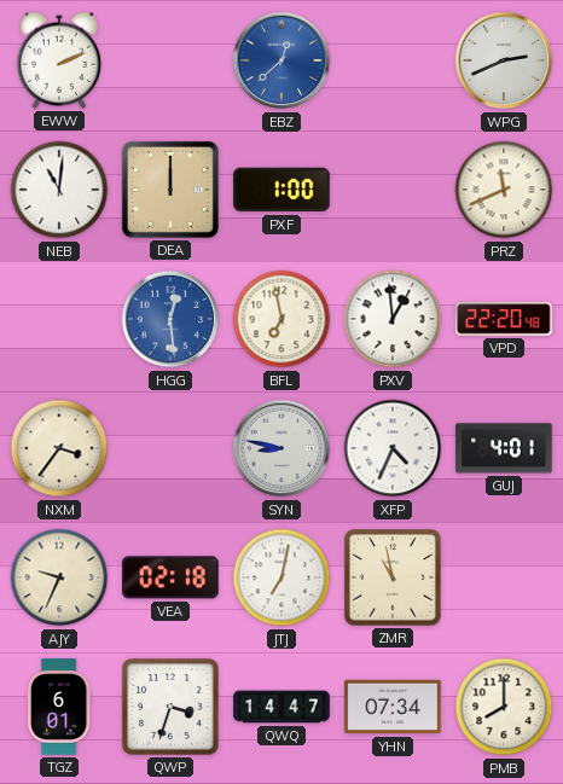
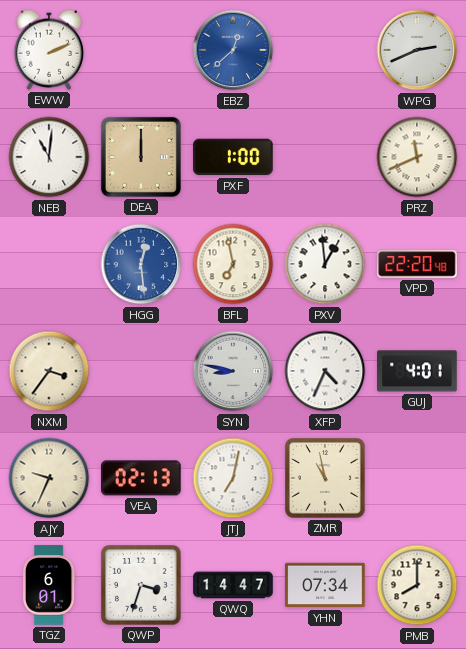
VEA: 02:18 -> 02:13 (141, 478)
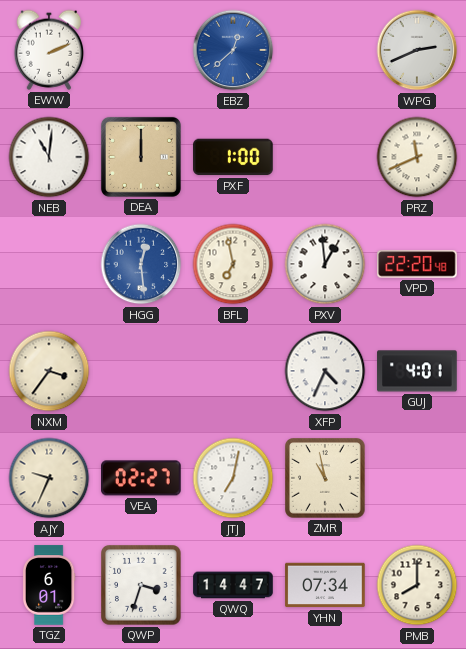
SYN: 8:47 -> none (233, 371)
VEA: 02:13 -> 02:27 (141, 478)
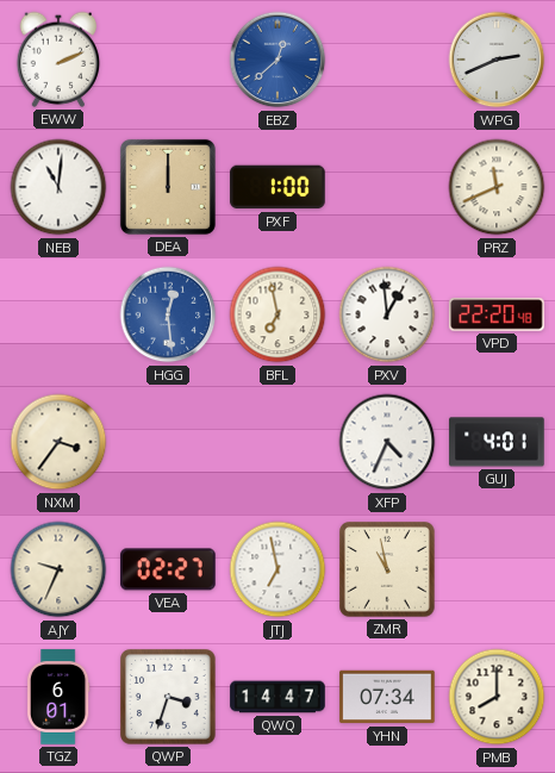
JTJ: 7:02 -> 6:58 (277, 569)
